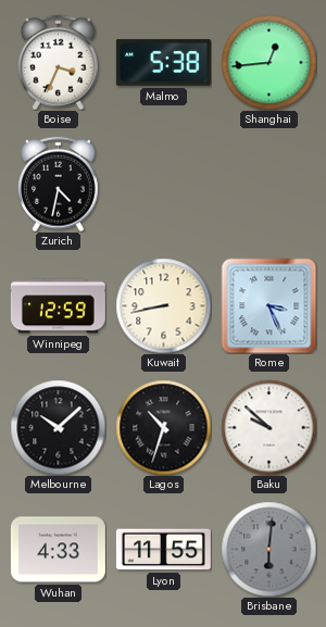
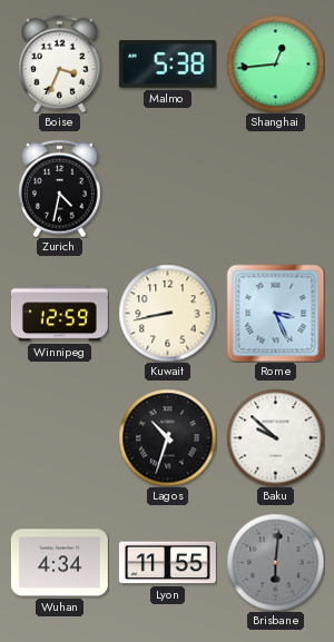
Melbourne: 10:08 -> none (58, 427)
Wuhan: 4:33 -> 4:34 (59, 563)
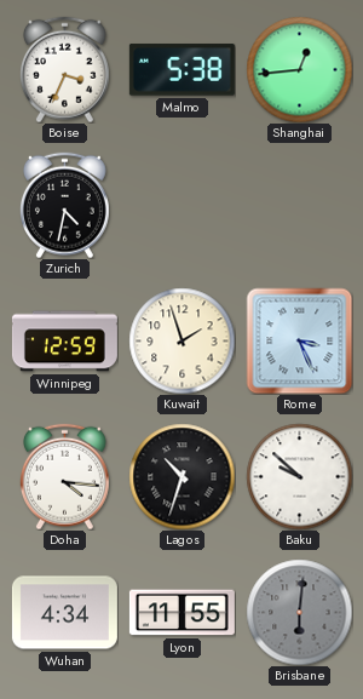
Kuwait: 8:43 -> 1:57 (181, 340)
Doha: none -> 4:16 (64, 476)
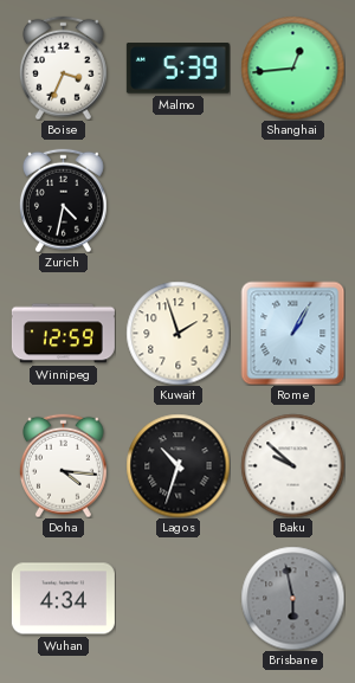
Malmo: 5:38 -> 5:39 (177, 69)
Rome: 3:26 -> 1:05 (292, 333)
Lyon: 11:55 -> none (181, 613)
Brisbane: 6:01 -> 5:58 (292, 598)
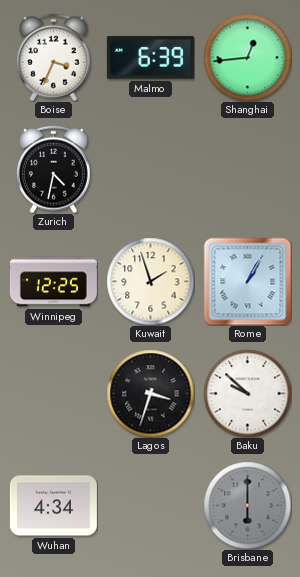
Malmo: 5:39 -> 6:39 (150, 58)
Winnipeg: 12:59 -> 12:25 (53, 282)
Doha: 4:16 -> none (63, 465)
Lagos: 10:33 -> 3:33 (150, 393)
Brisbane: 5:58 -> 6:00 (247, 505)
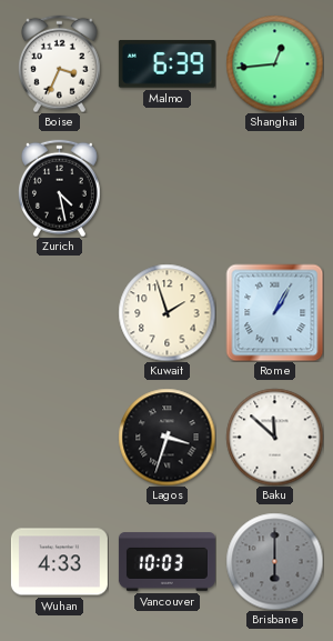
Zurich: 4:32 -> 4:28 (59, 188)
Winnipeg: 12:25 -> none (53, 282)
Baku: 9:52 -> 11:52 (274, 437)
Wuhan: 4:34 -> 4:33 (59, 562)
Vancouver: none -> 10:03 (167, 562)
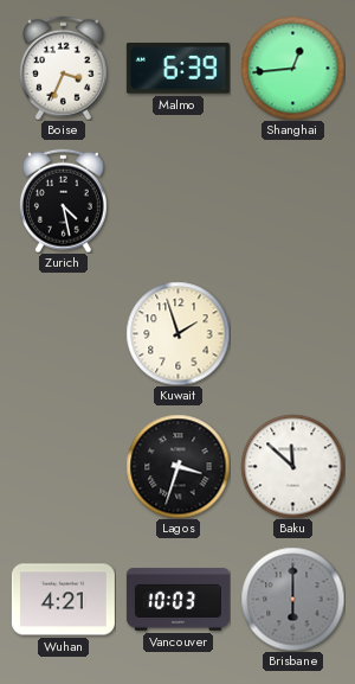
Rome: 1:05 -> none (274, 312)
Wuhan: 4:33 -> 4:21 (63, 600)
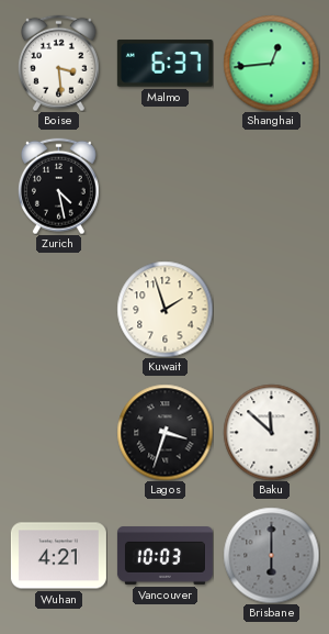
Boise: 3:34 -> 3:29 (58, 63)
Malmo: 6:39 -> 6:37 (164, 64)
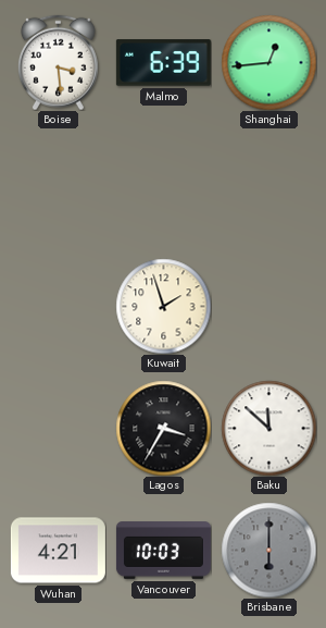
Malmo: 6:37 -> 6:39 (163, 63)
Zurich: 4:28 -> none (58, 186)
Lagos: 3:33 -> 3:35 (163, 428)
